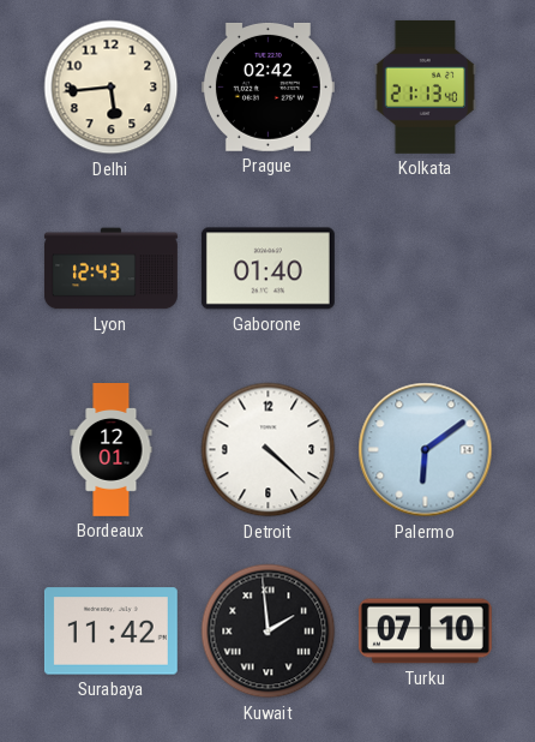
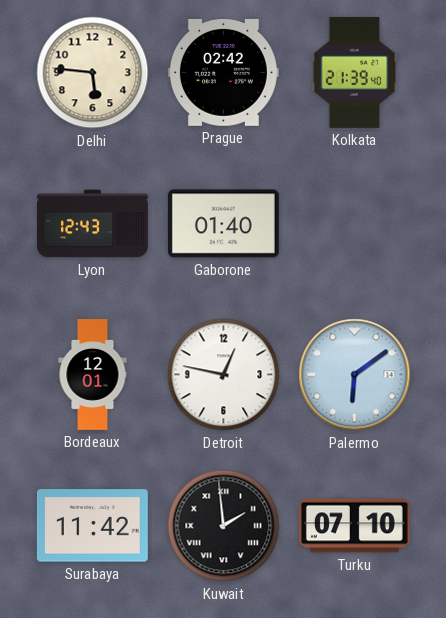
Delhi: 5:44 -> 5:46 (93, 73)
Kolkata: 21:13 -> 21:39 (355, 72)
Detroit: 4:22 -> 12:47 (224, 375)
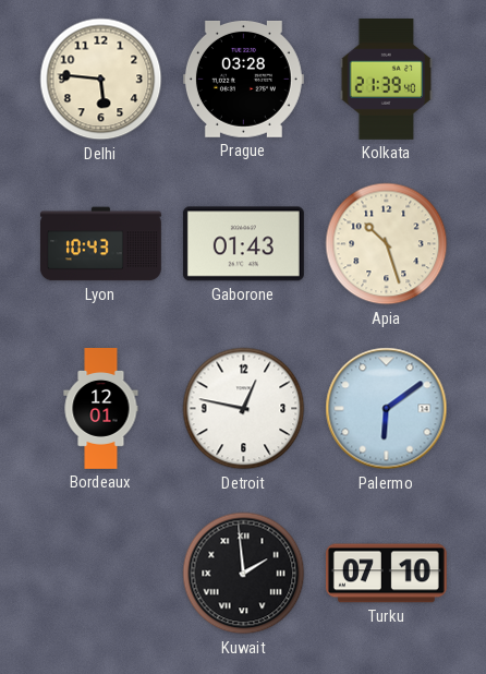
Prague: 02:42 -> 03:28 (243, 79)
Lyon: 12:43 -> 10:43 (100, 244)
Gaborone: 01:40 -> 01:43 (243, 244)
Apia: none -> 10:27 (387, 244)
Surabaya: 11:42 -> none (92, 526)
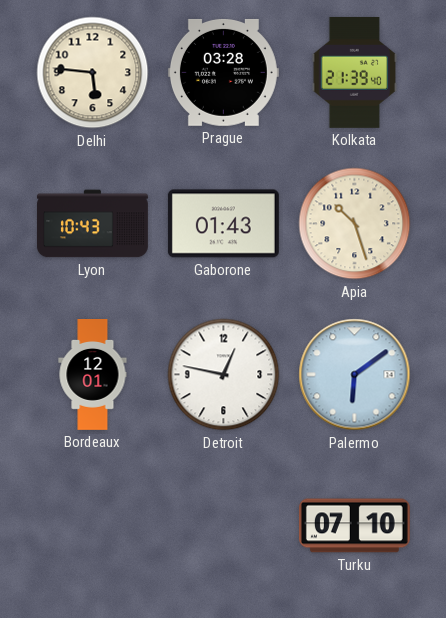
Kuwait: 1:59 -> none (244, 574)
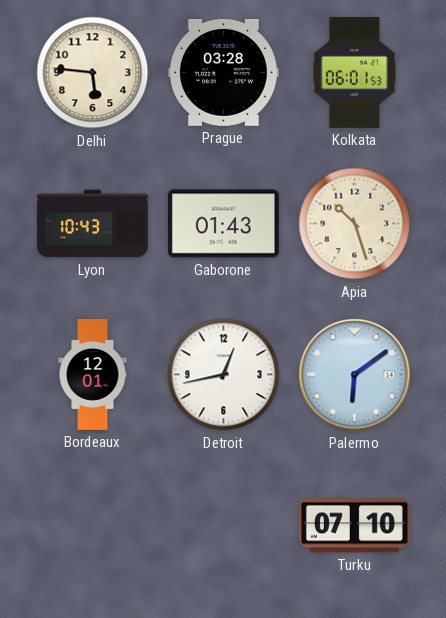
Kolkata: 21:39 -> 06:01 (355, 72)
Detroit: 12:47 -> 12:43 (224, 375)
